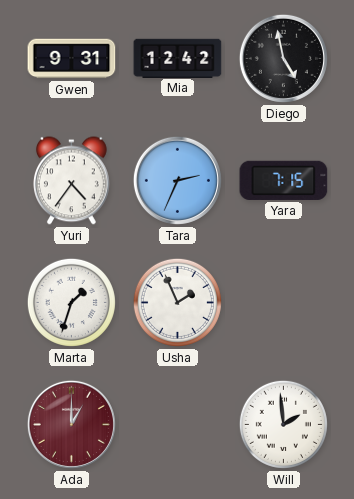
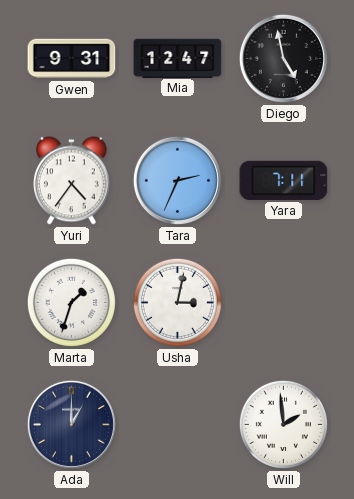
Mia: 12:42 -> 12:47 (178, 58)
Yara: 7:15 -> 7:11 (284, 180)
Usha: 1:56 -> 3:02 (177, 302)
Ada dial: burgundy -> navy (71, 424)
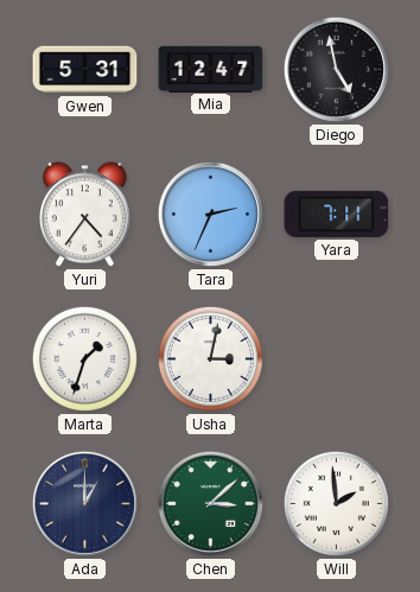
Gwen: 9:31 -> 5:31 (85, 70)
Chen: none -> 3:08 (210, 503)
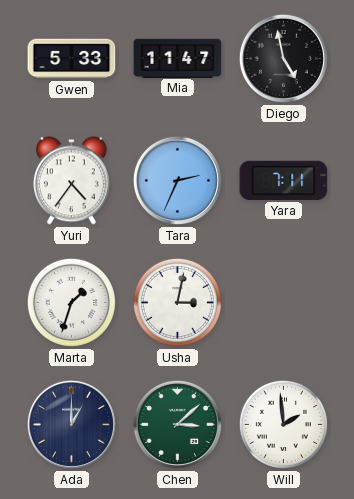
Gwen: 5:31 -> 5:33 (72, 59)
Mia: 12:47 -> 11:47 (178, 58)
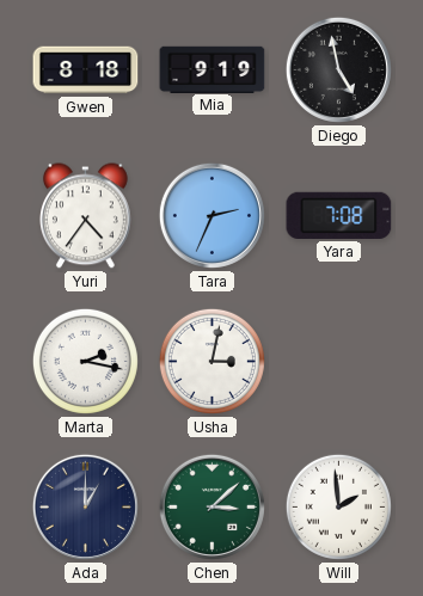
Gwen: 5:33 -> 8:18 (86, 70)
Mia: 11:47 -> 9:19 (213, 69)
Yara: 7:11 -> 7:08 (339, 215)
Marta: 1:33 -> 2:17 (85, 361)
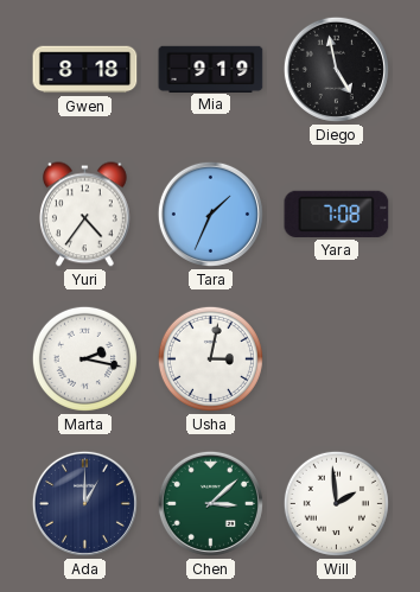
Tara: 2:34 -> 1:34 (210, 214)
